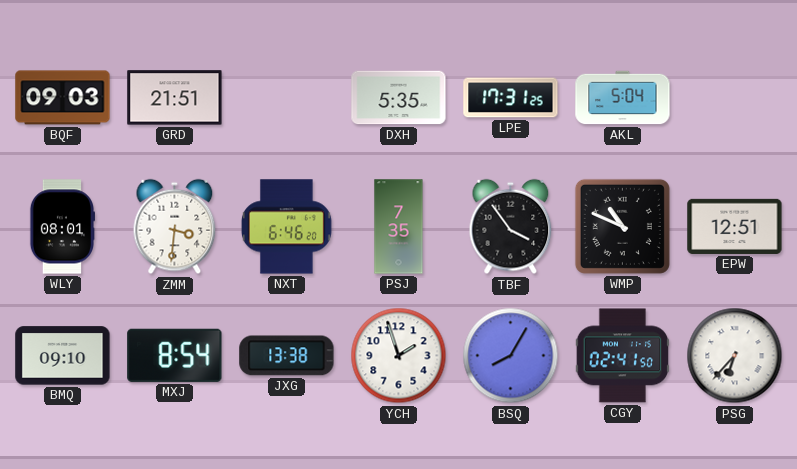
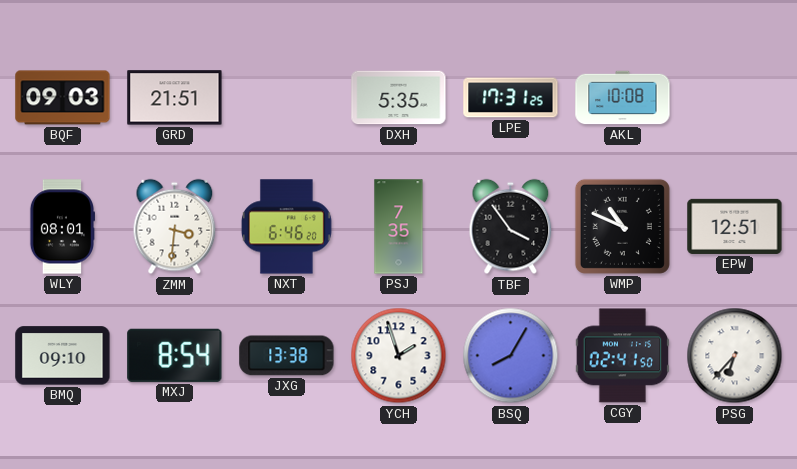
AKL: 5:04 -> 10:08 (623, 98)
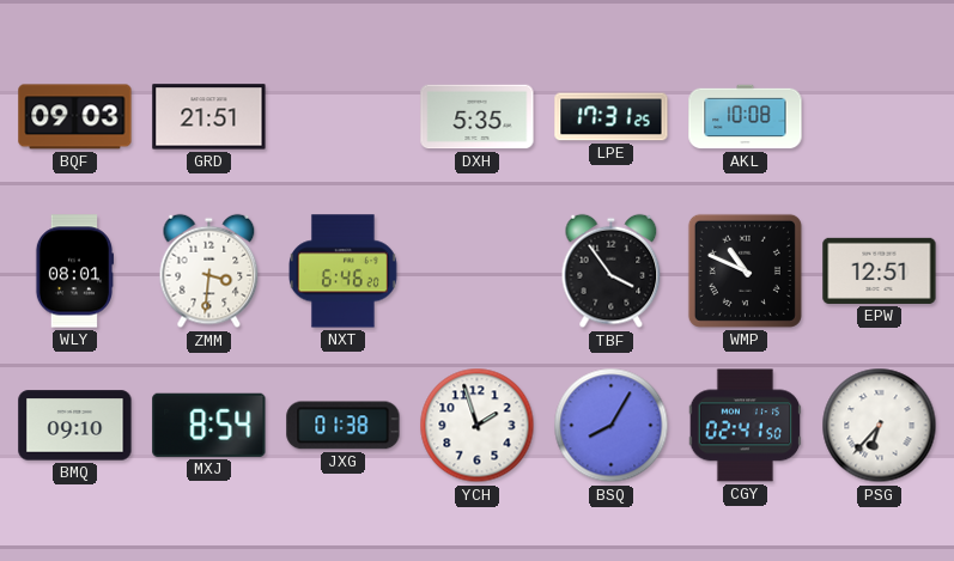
PSJ: 7:35 -> none (399, 227)
JXG: 13:38 -> 01:38 (344, 426)
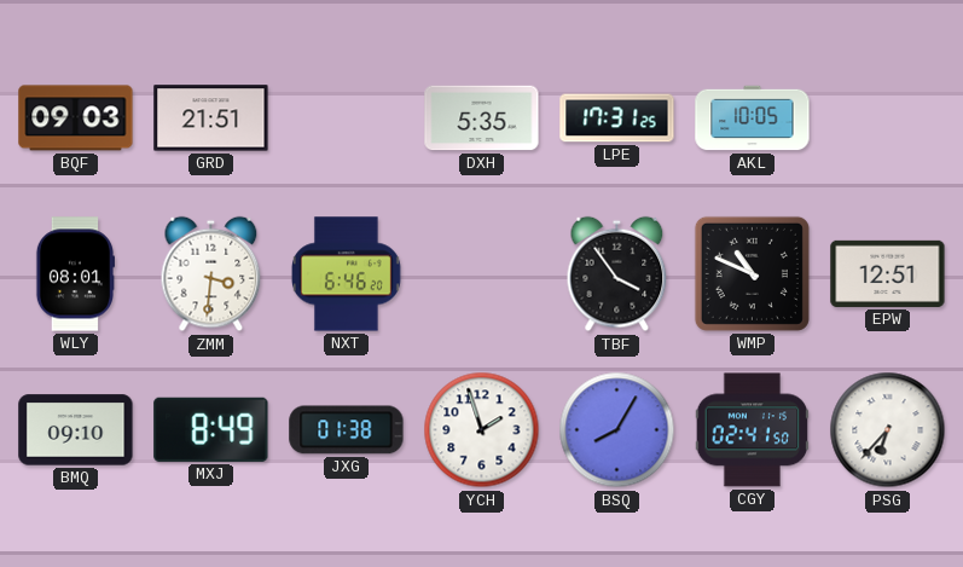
AKL: 10:08 -> 10:05 (753, 118)
MXJ: 8:54 -> 8:49 (211, 429)
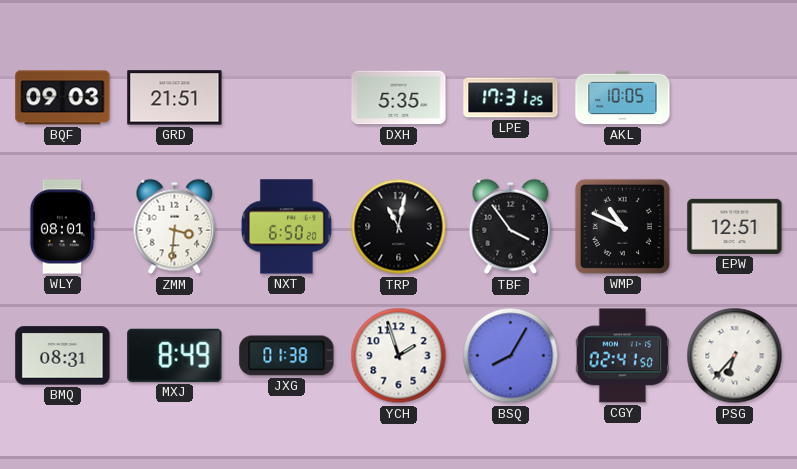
NXT: 6:46 -> 6:50 (286, 227)
TRP: none -> 11:02 (399, 227)
BMQ: 09:10 -> 08:31 (63, 356)
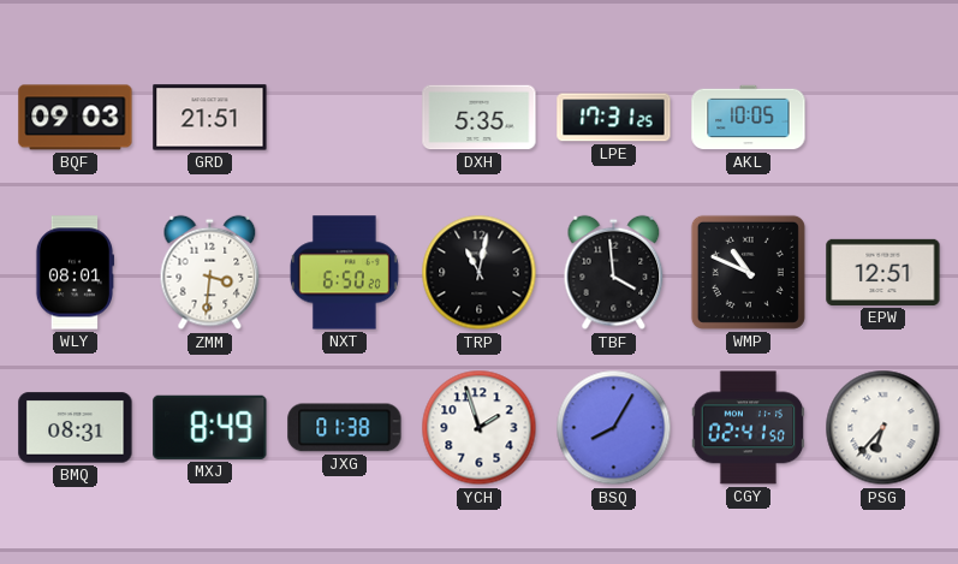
TBF: 3:54 -> 3:59 (614, 273)
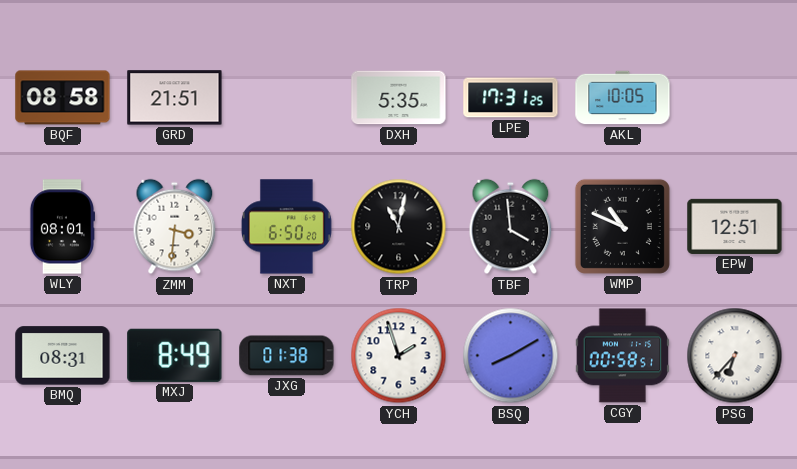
BQF: 09:03 -> 08:58 (63, 98)
BSQ: 8:05 -> 8:10 (511, 356)
CGY: 02:41 -> 00:58 (623, 356)
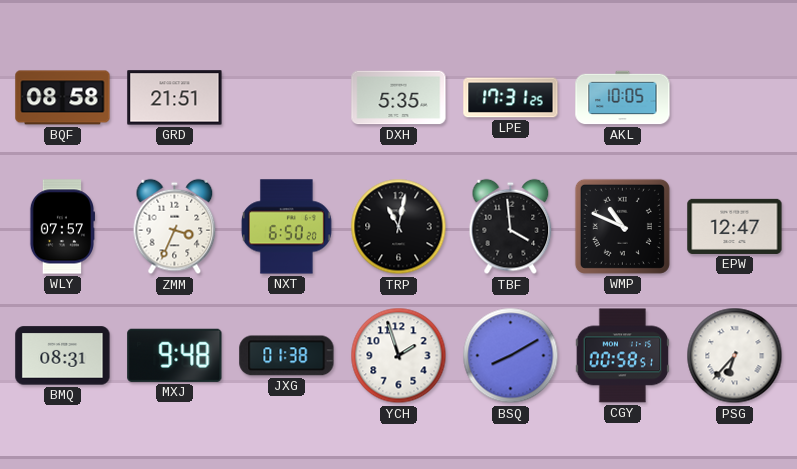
WLY: 08:01 -> 07:57 (61, 227)
ZMM: 3:31 -> 3:34 (175, 227)
EPW: 12:51 -> 12:47 (735, 226)
MXJ: 8:49 -> 9:48 (175, 355)
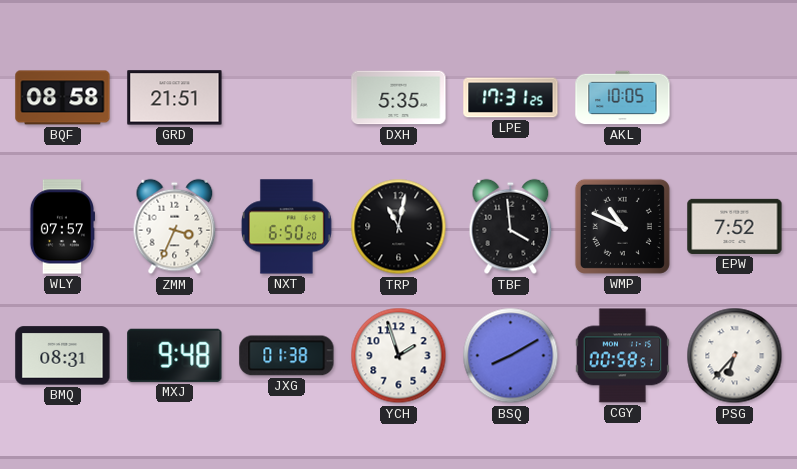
EPW: 12:47 -> 7:52 (735, 226)
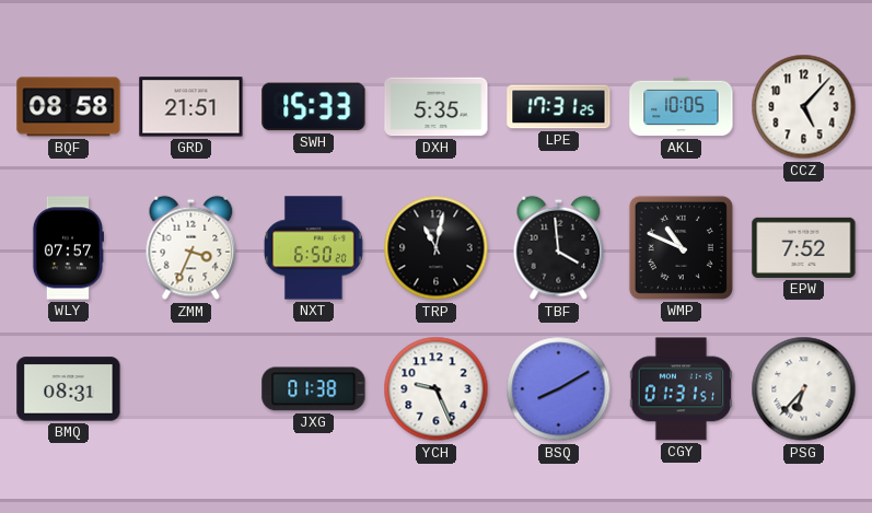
SWH: none -> 15:33 (314, 107)
CCZ: none -> 5:07 (804, 107)
MXJ: 9:48 -> none (175, 355)
YCH: 1:57 -> 9:26 (437, 389)
CGY: 00:58 -> 01:31 (682, 389)
